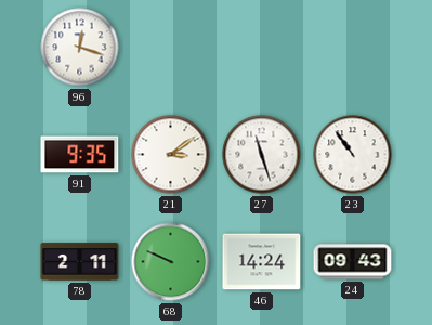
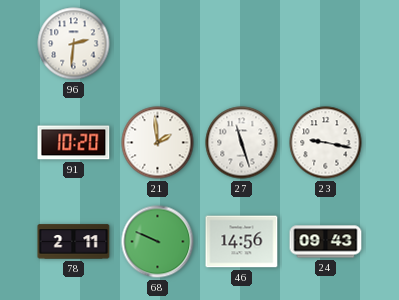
96: 12:18 -> 2:31 (74, 44)
91: 9:35 -> 10:20 (74, 143)
21: 3:09 -> 1:59 (158, 143)
23: 10:54 -> 9:17 (326, 143)
46: 14:24 -> 14:56 (242, 242)
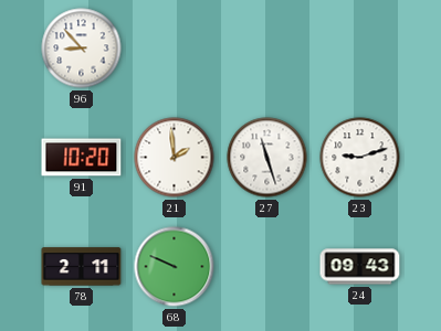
96: 2:31 -> 8:53 (82, 49)
23: 9:17 -> 9:12 (360, 158)
46: 14:56 -> none (242, 242)
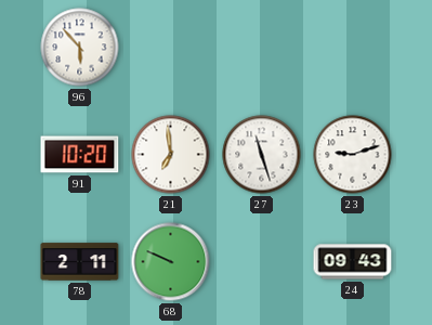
96: 8:53 -> 5:53 (80, 48)
21: 1:59 -> 6:59 (171, 155)
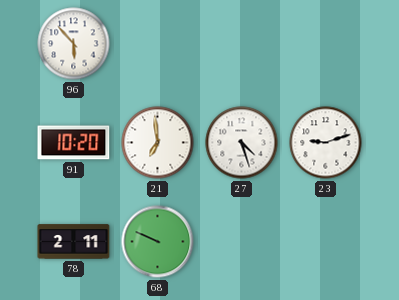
27: 11:27 -> 4:27 (242, 143)
24: 09:43 -> none (353, 262)
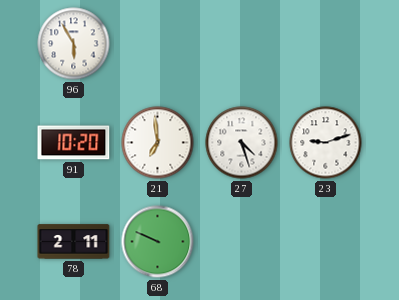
96: 5:53 -> 5:55 (74, 44)
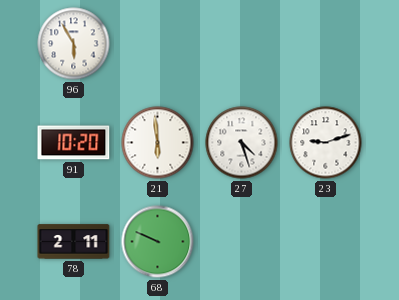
21: 6:59 -> 5:59 (158, 143)
